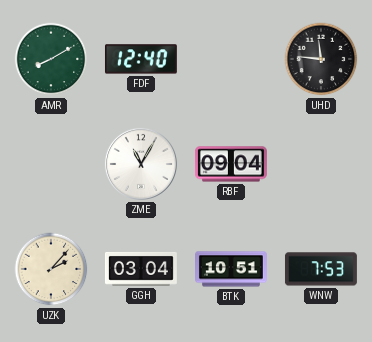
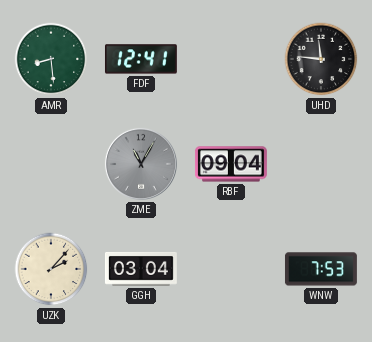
AMR: 8:10 -> 8:29 (51, 59)
FDF: 12:40 -> 12:41 (141, 59)
ZME dial: white -> grey (141, 164)
BTK: 10:51 -> none (232, 269)
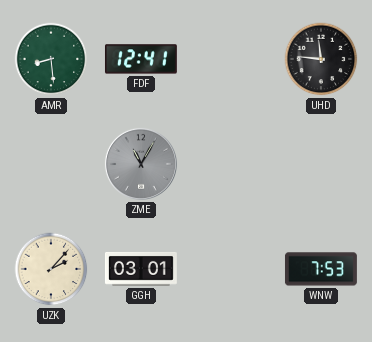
RBF: 09:04 -> none (231, 164)
GGH: 03:04 -> 03:01 (141, 269)
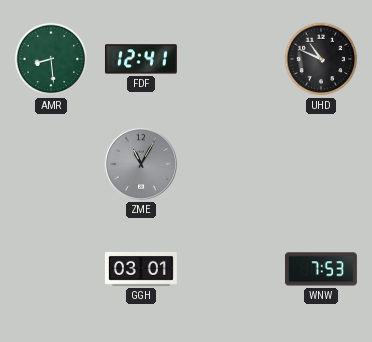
UHD: 11:46 -> 10:49 (321, 59)
UZK: 2:07 -> none (51, 269)
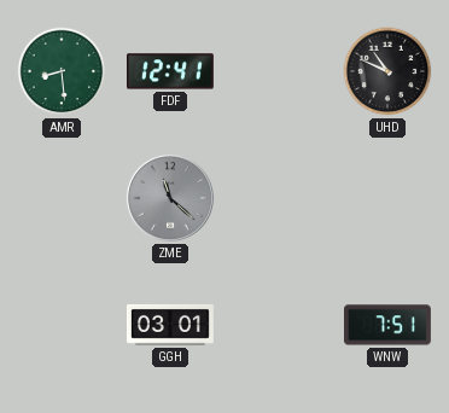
ZME: 11:05 -> 11:22 (170, 198)
WNW: 7:53 -> 7:51 (387, 325)
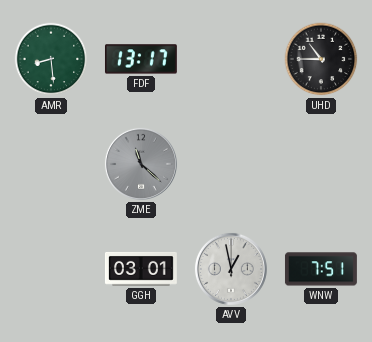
FDF: 12:41 -> 13:17 (141, 59)
UHD: 10:49 -> 10:45 (321, 59)
AVV: none -> 12:58 (231, 269)
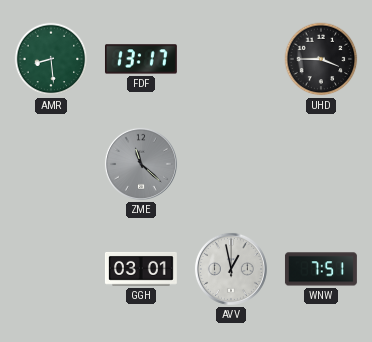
UHD: 10:45 -> 3:45 (321, 59)
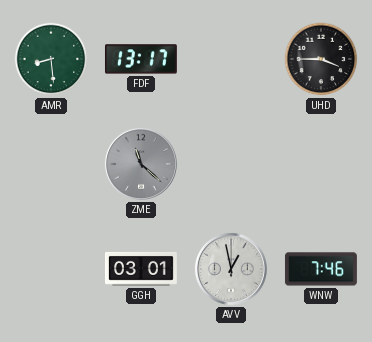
WNW: 7:51 -> 7:46 (321, 269)
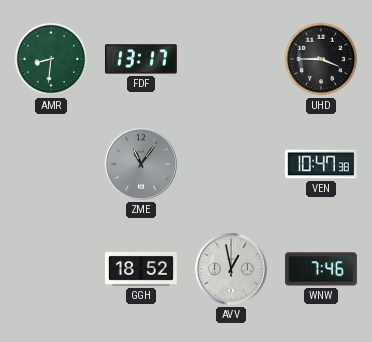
AMR: 8:29 -> 8:31 (51, 59)
ZME: 11:22 -> 11:06 (141, 164)
VEN: none -> 10:47 (321, 164)
GGH: 03:01 -> 18:52 (141, 269)
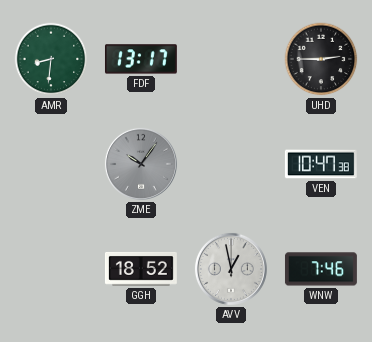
UHD: 3:45 -> 2:45 (321, 59)
ZME: 11:06 -> 10:06 (141, 164)
